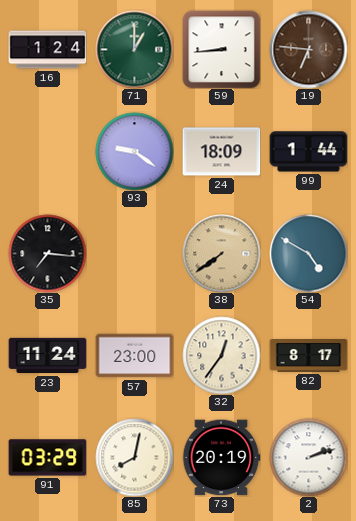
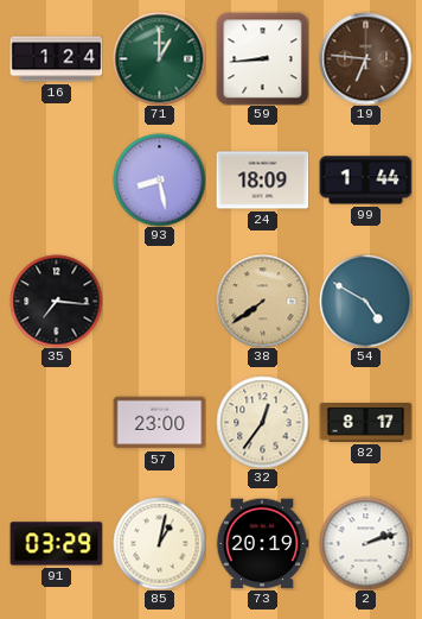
93: 9:21 -> 8:28 (159, 179)
23: 11:24 -> none (47, 356)
85: 8:02 -> 1:02 (159, 543)
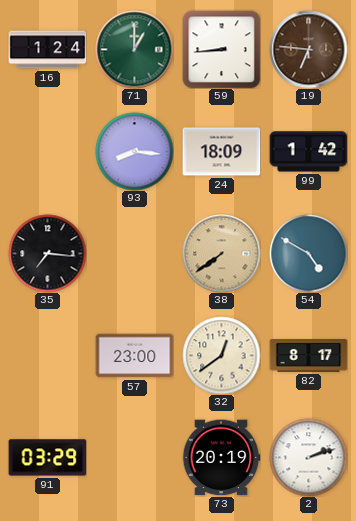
93: 8:28 -> 8:16 (134, 151)
99: 1:44 -> 1:42 (308, 152)
32: 12:36 -> 12:39 (221, 355)
85: 1:02 -> none (159, 543)
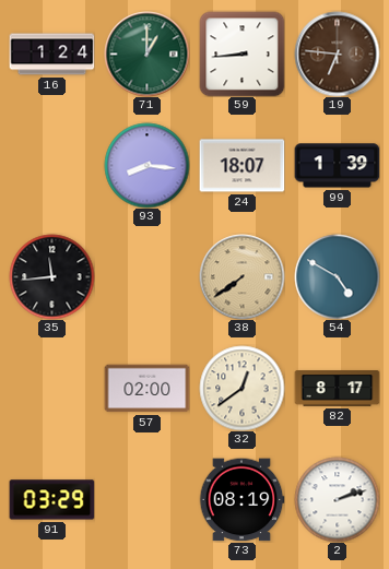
24: 18:09 -> 18:07 (241, 166)
99: 1:42 -> 1:39 (337, 166)
35: 7:16 -> 11:44 (51, 276)
57: 23:00 -> 02:00 (146, 389)
73: 20:19 -> 08:19 (241, 500)
